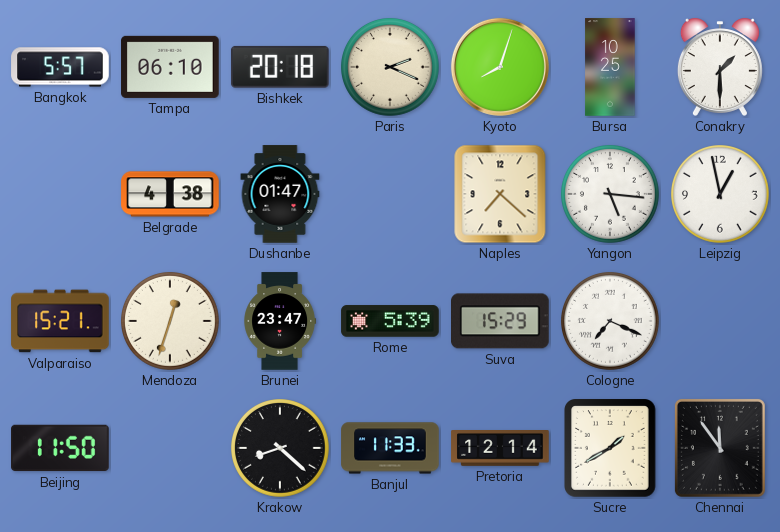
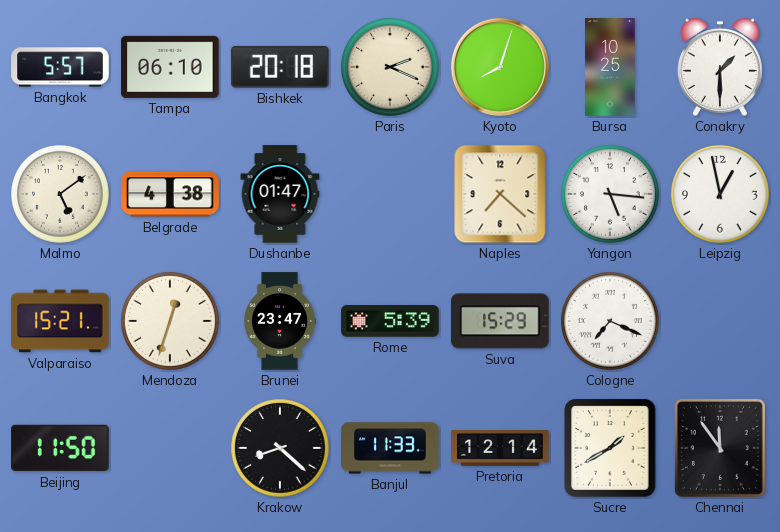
Malmo: none -> 5:09 (61, 195)
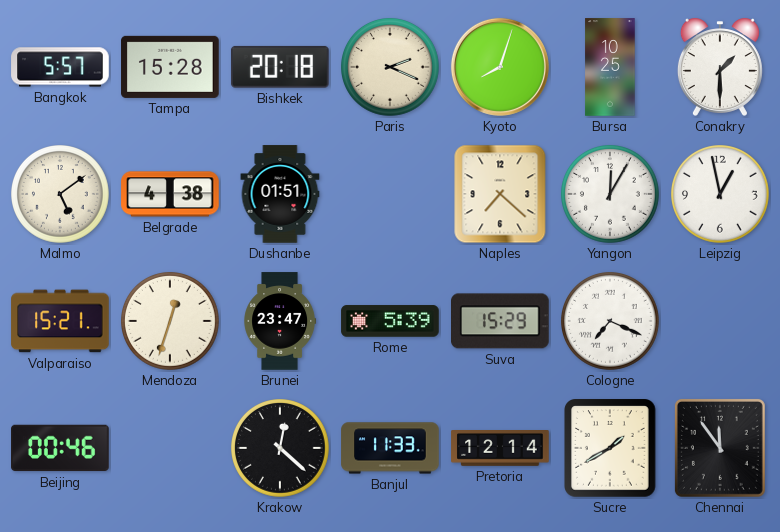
Tampa: 06:10 -> 15:28 (170, 67)
Dushanbe: 01:47 -> 01:51 (280, 194)
Yangon: 5:16 -> 12:05 (611, 195)
Beijing: 11:50 -> 00:46 (60, 448)
Krakow: 8:22 -> 12:22 (281, 449)
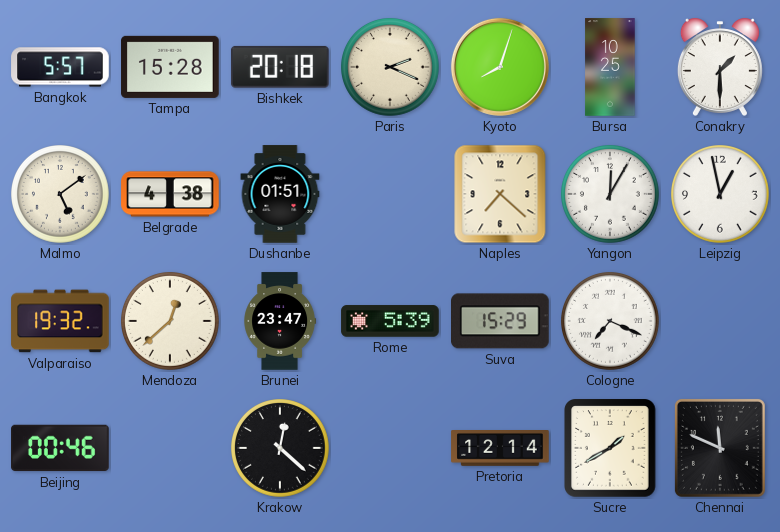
Valparaiso: 15:21 -> 19:32 (60, 321)
Mendoza: 12:33 -> 12:38 (171, 322)
Banjul: 11:33 -> none (390, 448)
Chennai: 11:54 -> 11:49 (720, 448)
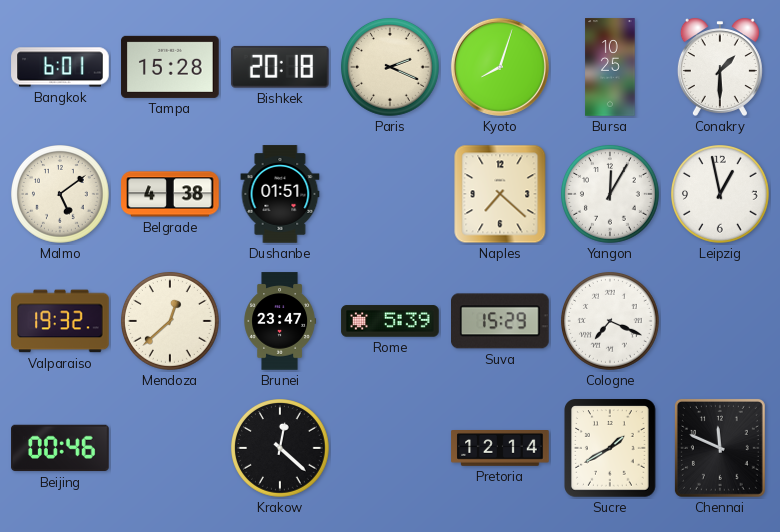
Bangkok: 5:57 -> 6:01 (60, 67)
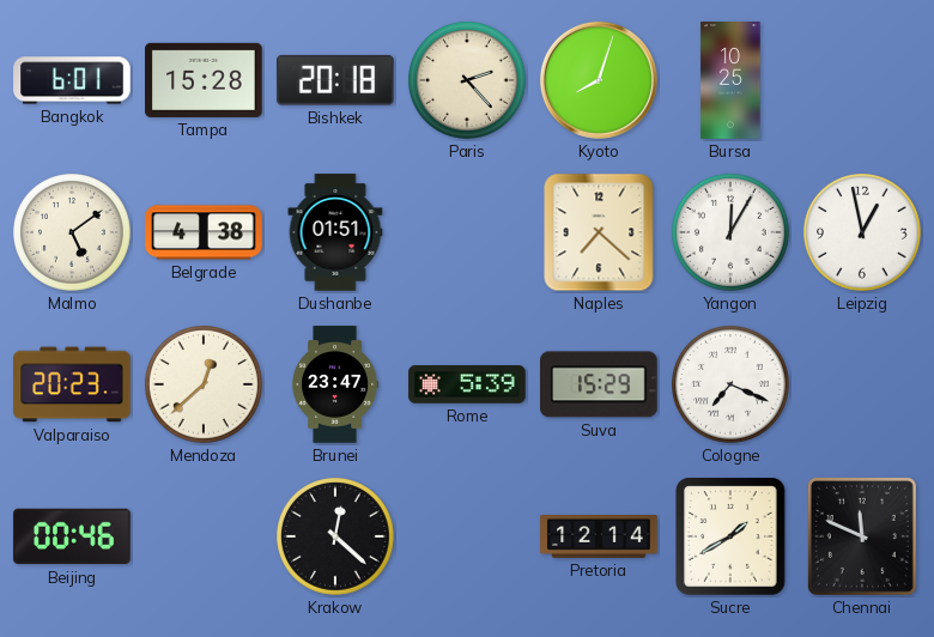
Paris: 2:19 -> 2:23 (468, 81)
Conakry: 1:30 -> none (720, 67)
Valparaiso: 19:32 -> 20:23 (72, 384)
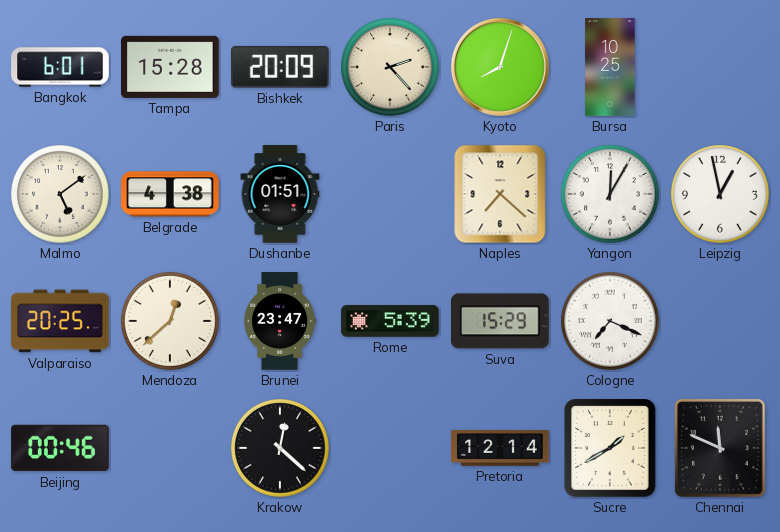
Bishkek: 20:18 -> 20:09 (280, 67)
Valparaiso: 20:23 -> 20:25 (60, 321)
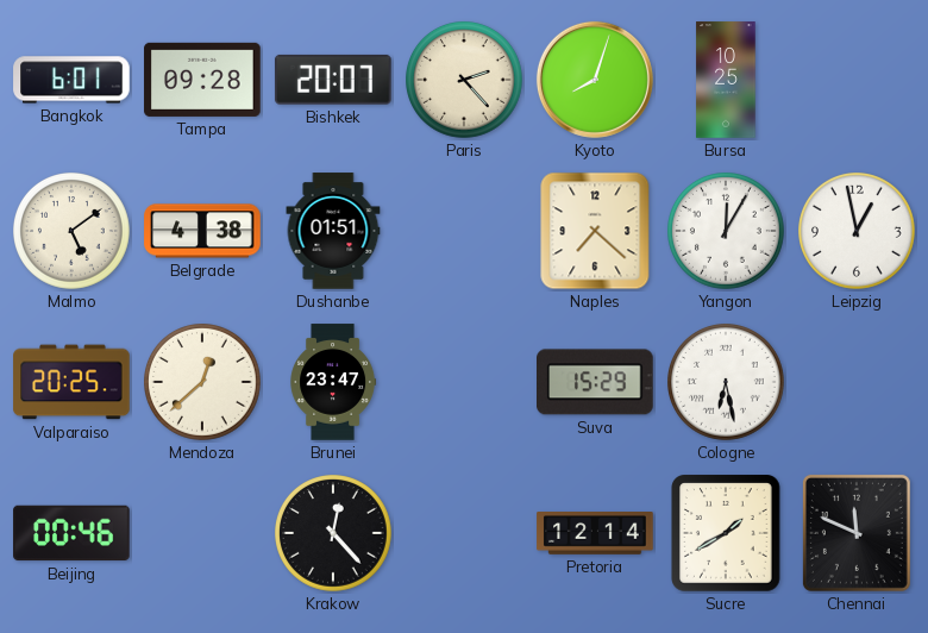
Tampa: 15:28 -> 09:28 (202, 80)
Bishkek: 20:09 -> 20:07 (333, 80)
Rome: 5:39 -> none (390, 321)
Cologne: 7:19 -> 6:28 (727, 383)
Krakow: 12:22 -> 12:23 (334, 534)
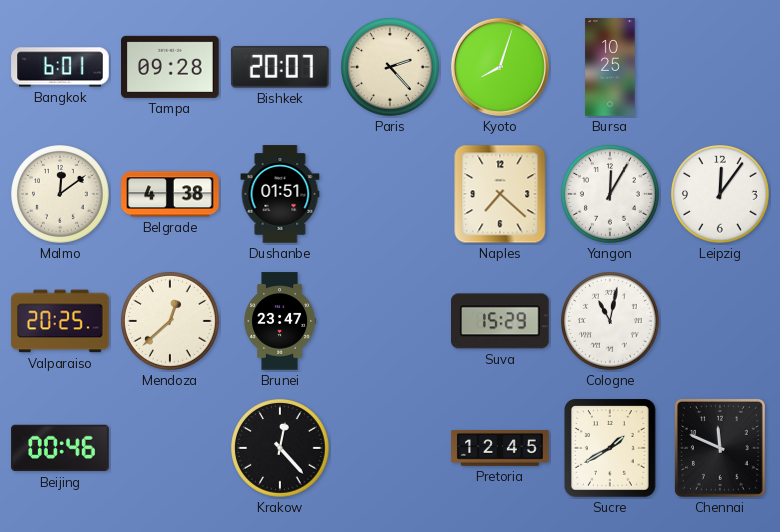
Malmo: 5:09 -> 12:09 (61, 195)
Leipzig: 12:58 -> 12:06 (721, 195)
Cologne: 6:28 -> 11:02 (611, 322)
Pretoria: 12:14 -> 12:45 (500, 449)
